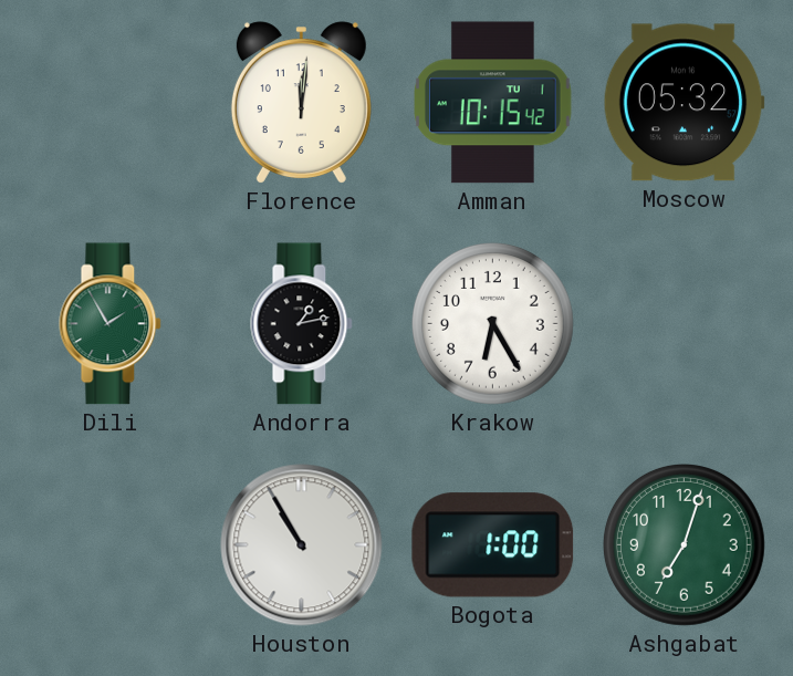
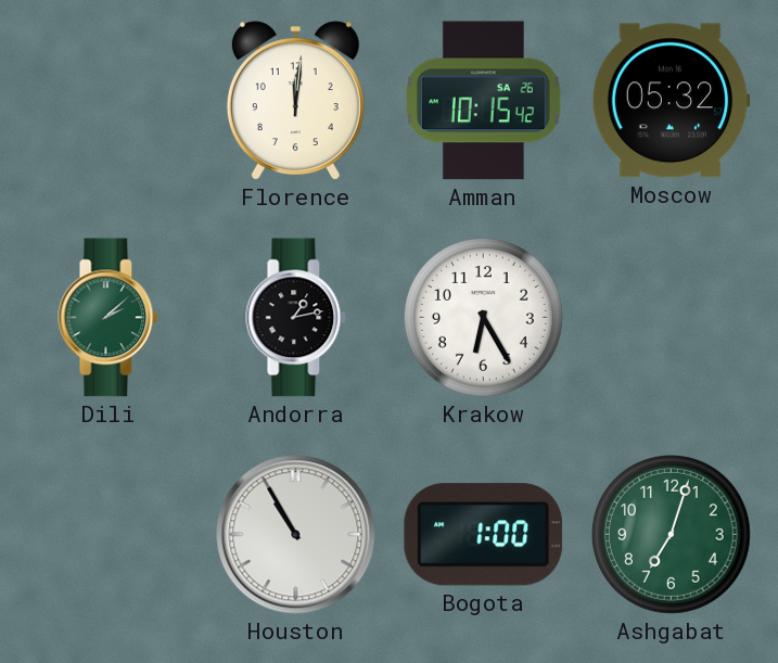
Amman date: TU 1 -> SA 26 (484, 101)
Dili: 1:55 -> 2:08 (109, 318)
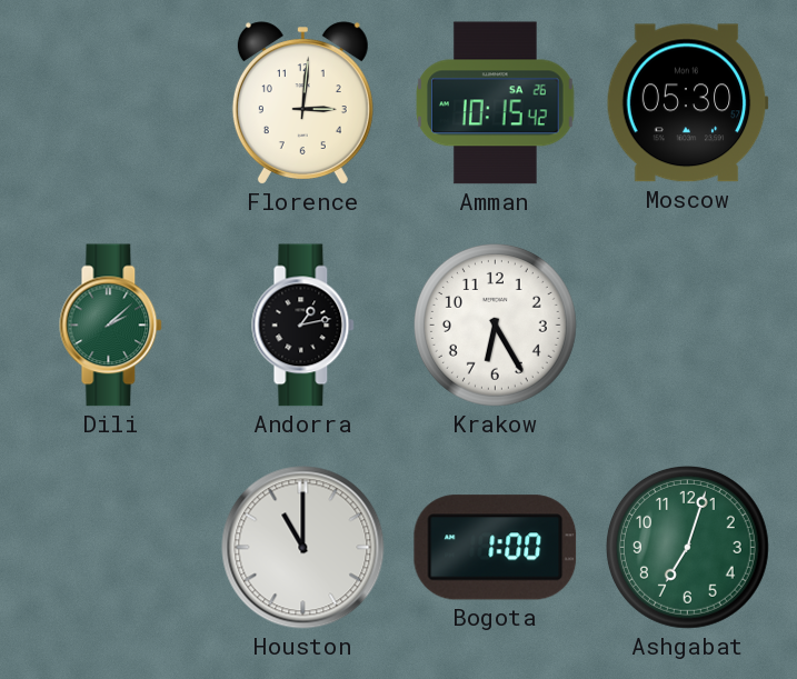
Florence: 12:01 -> 3:01 (302, 103)
Moscow: 05:32 -> 05:30 (687, 103)
Houston: 10:55 -> 11:00 (303, 548)
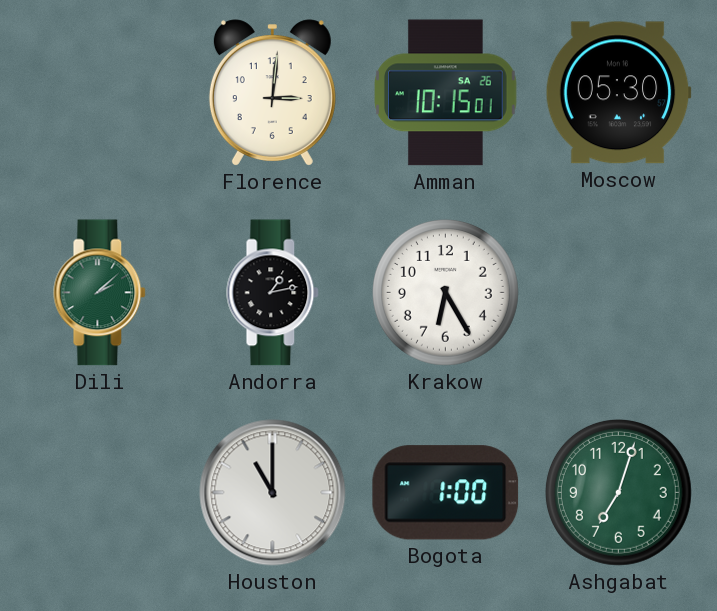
Amman: 10:15:42 -> 10:15:01 (446, 93)
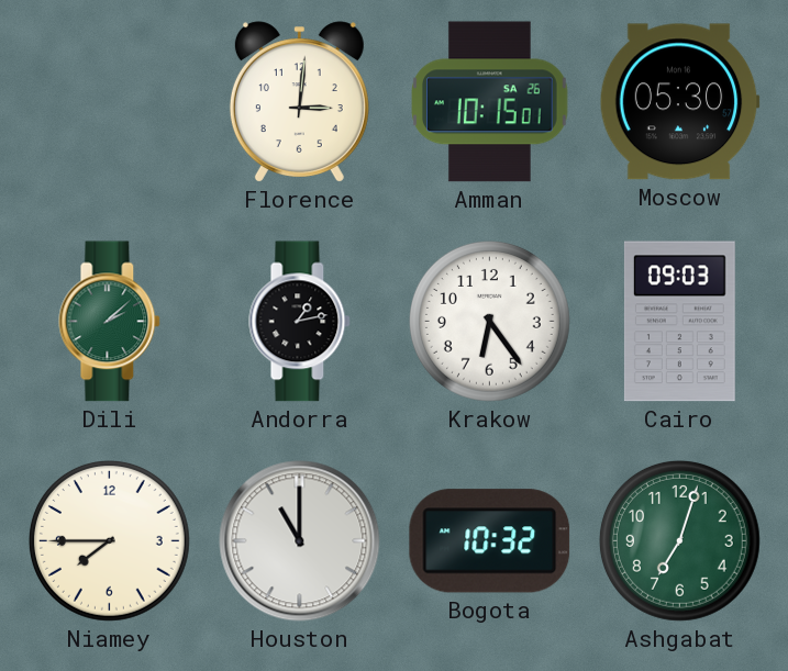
Krakow: 6:25 -> 6:24 (489, 321)
Cairo: none -> 09:03 (679, 322)
Niamey: none -> 7:45 (109, 540)
Bogota: 1:00 -> 10:32 (490, 541)
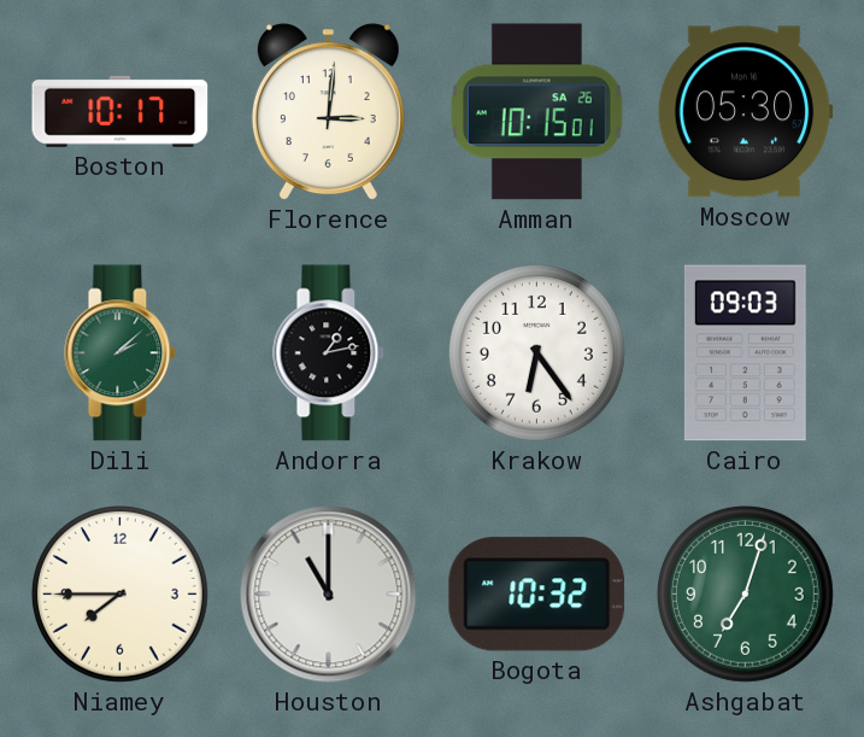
Boston: none -> 10:17 (121, 111)
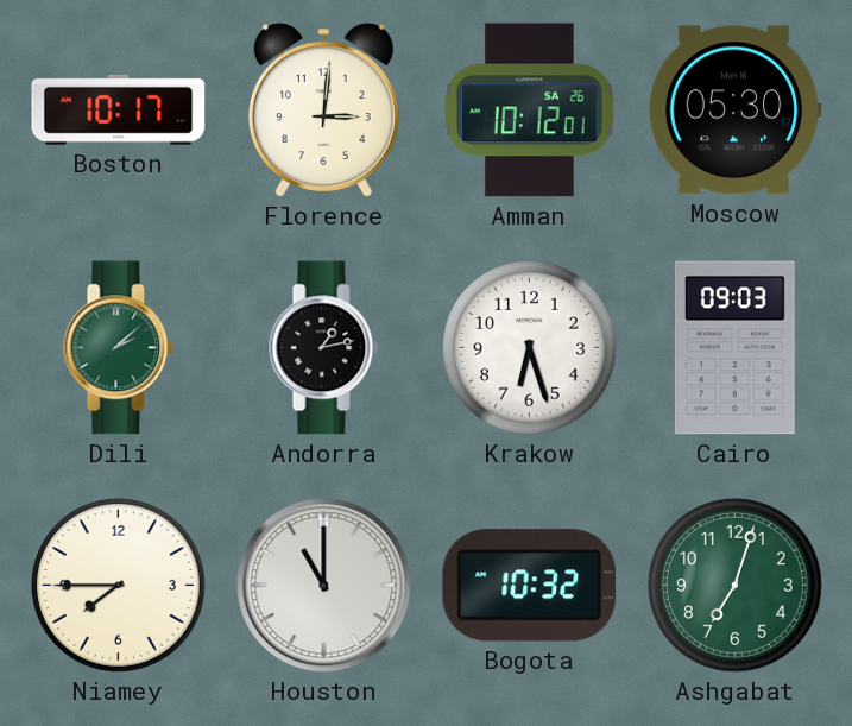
Amman: 10:15 -> 10:12 (530, 111)
Krakow: 6:24 -> 6:27 (529, 347)
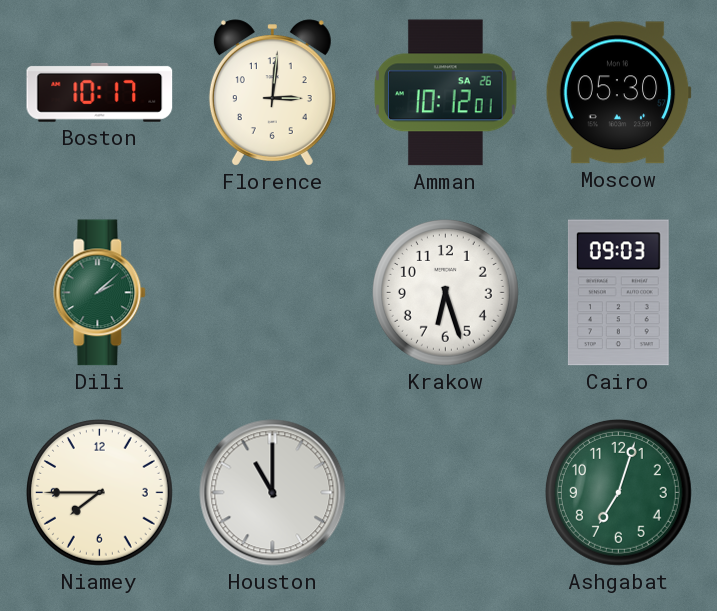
Andorra: 1:13 -> none (324, 348)
Bogota: 10:32 -> none (530, 586)
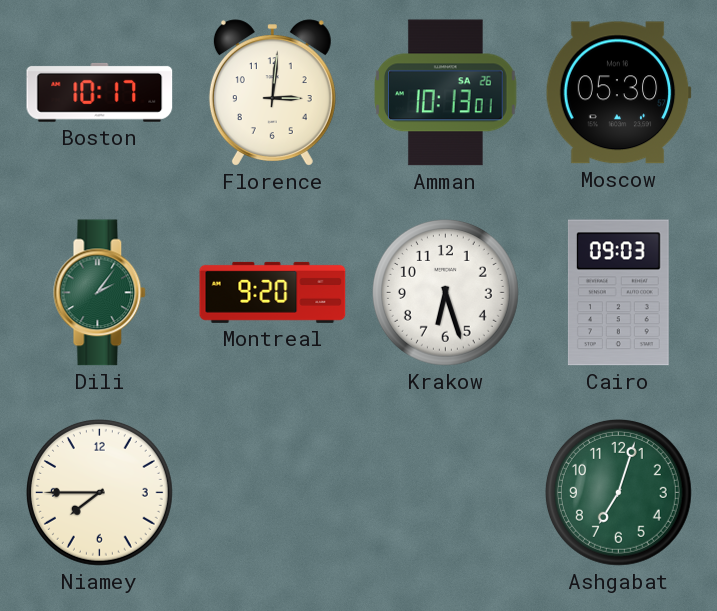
Amman: 10:12 -> 10:13 (446, 93)
Dili: 2:08 -> 2:06 (100, 293)
Montreal: none -> 9:20 (273, 292)
Houston: 11:00 -> none (273, 493)
